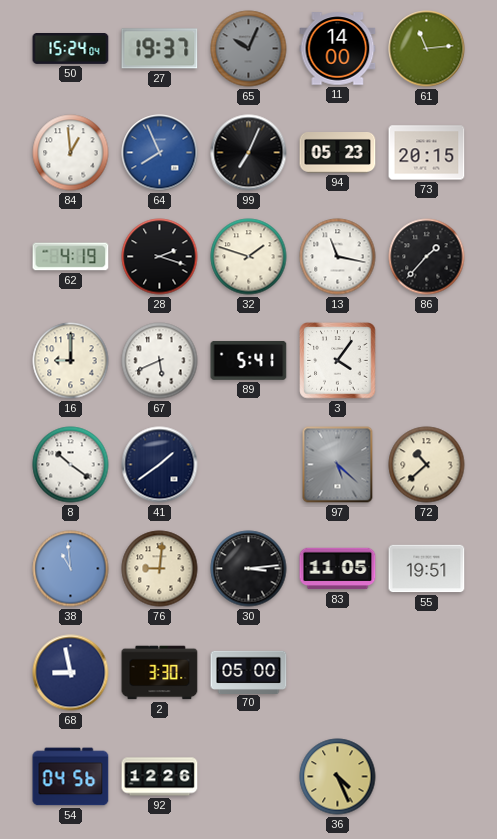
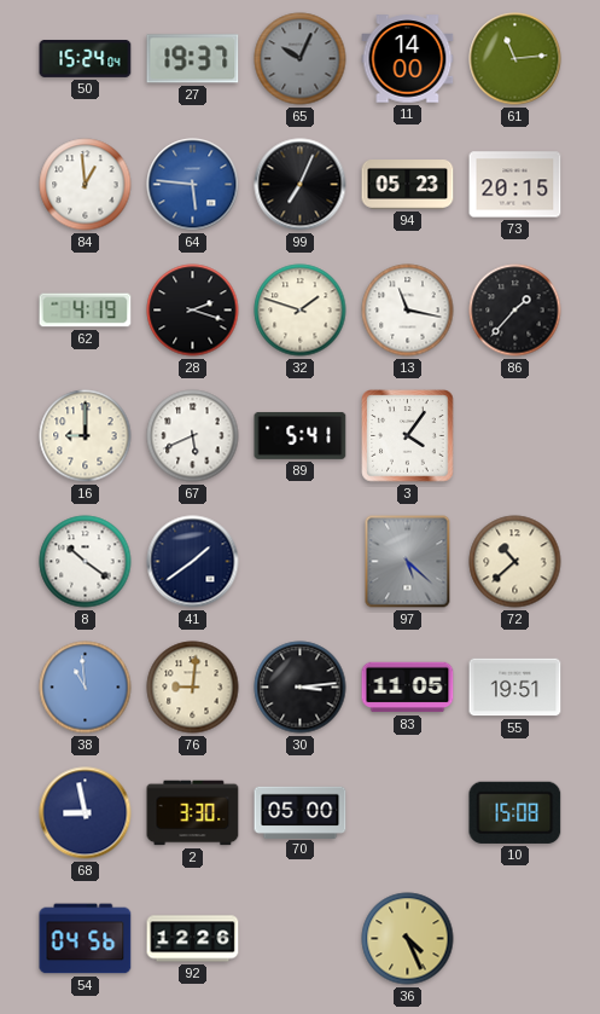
64: 7:56 -> 5:46 (193, 185)
10: none -> 15:08 (515, 812)
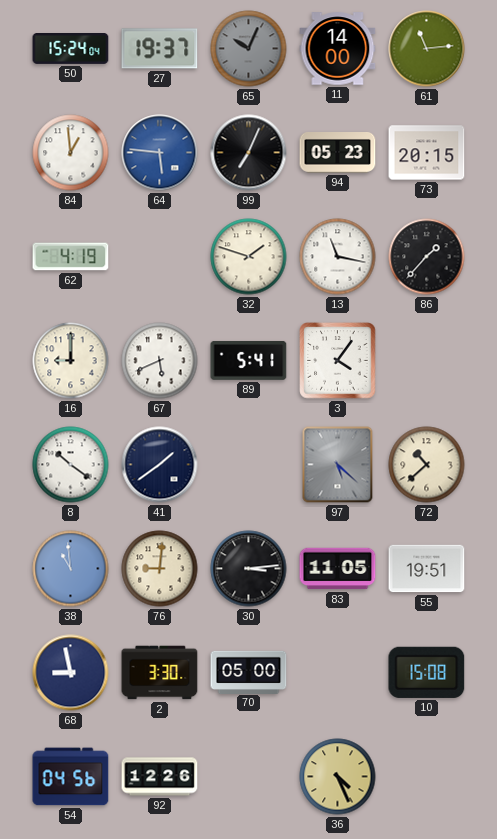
28: 2:18 -> none (193, 311)
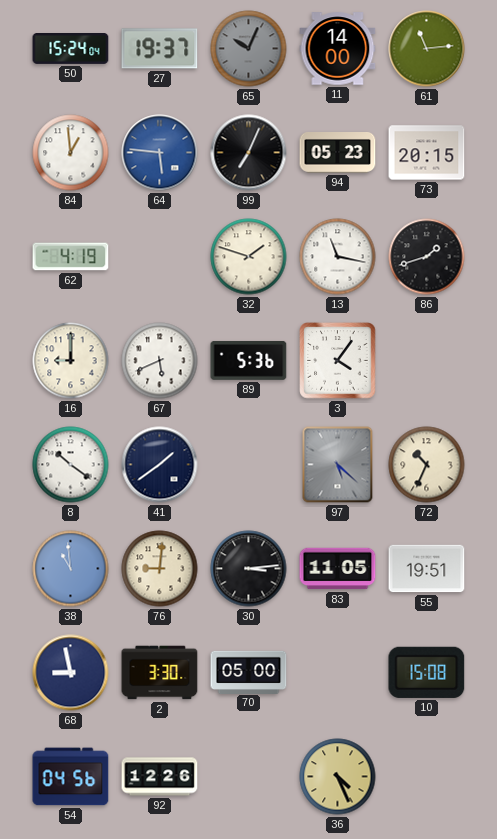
86: 1:37 -> 1:42 (427, 257)
89: 5:41 -> 5:36 (249, 360)
72: 10:38 -> 10:34 (427, 465)
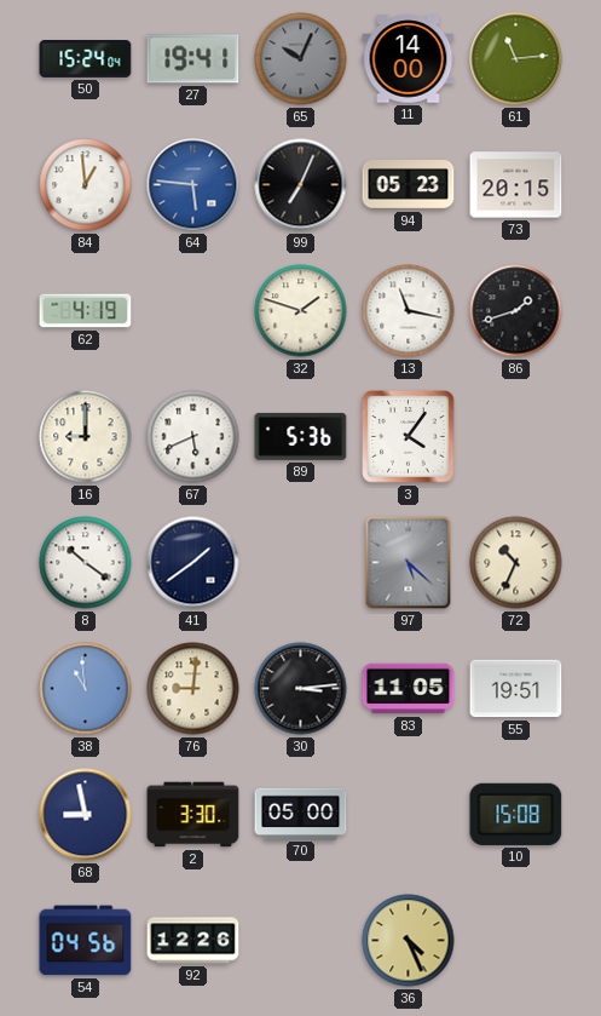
27: 19:37 -> 19:41 (193, 59)
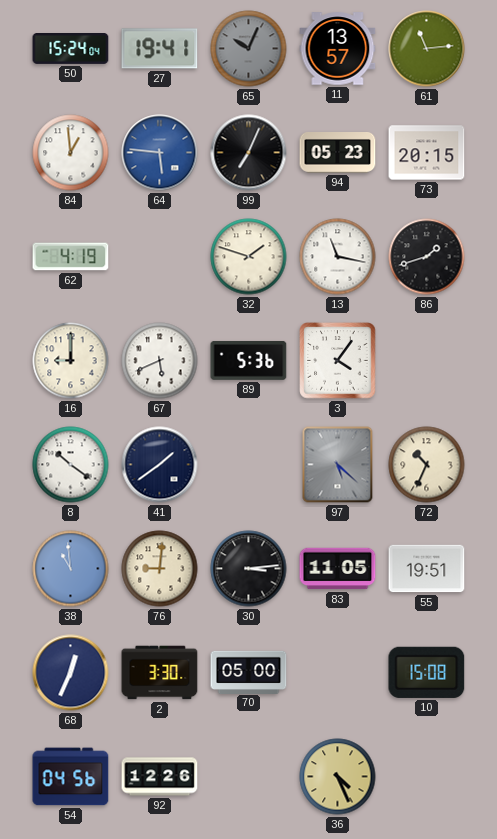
11: 14:00 -> 13:57 (338, 49)
68: 8:58 -> 12:34 (71, 673)
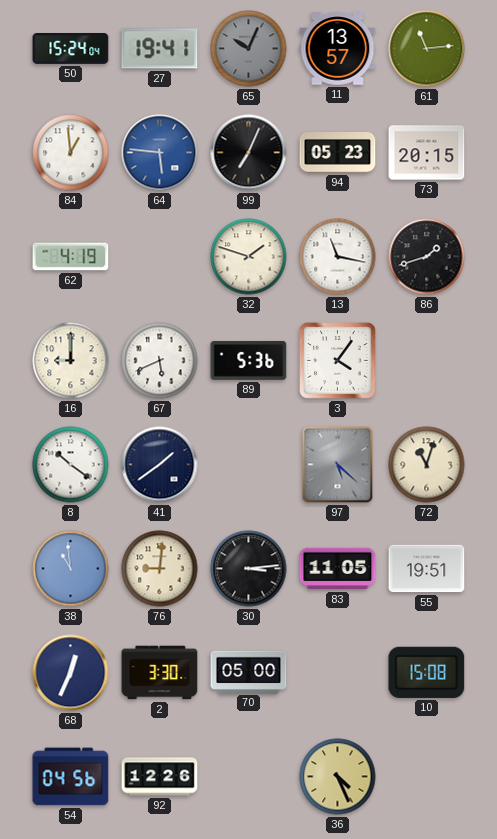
72: 10:34 -> 11:03 (427, 465)
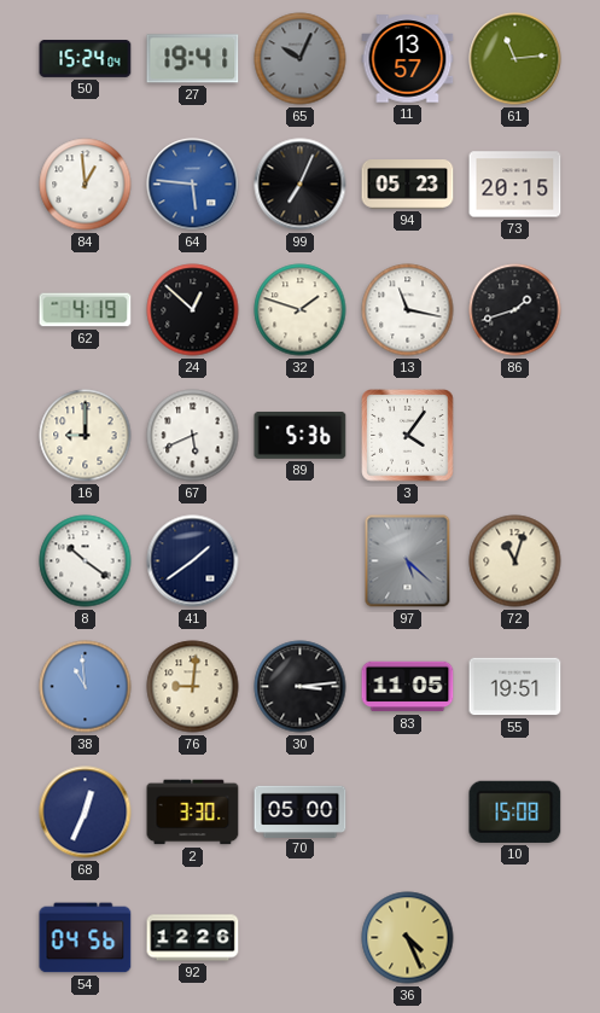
24: none -> 12:52 (193, 310)
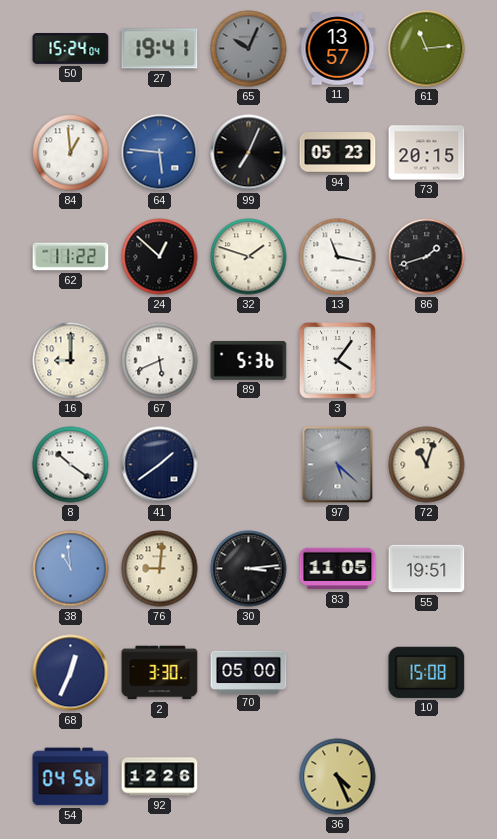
62: 4:19 -> 11:22 (71, 257)
